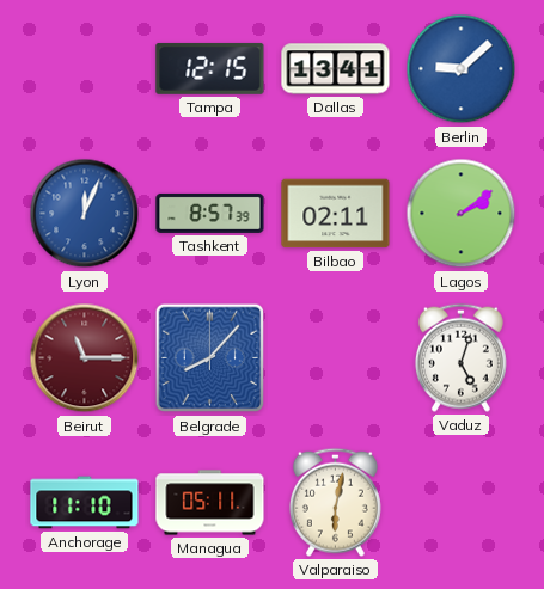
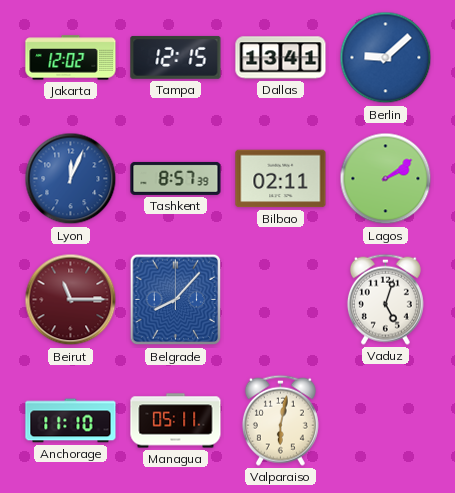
Jakarta: none -> 12:02 (71, 58)
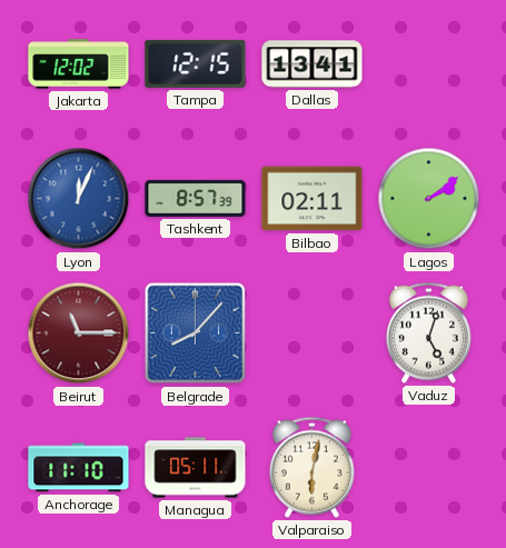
Berlin: 9:08 -> none (386, 58)
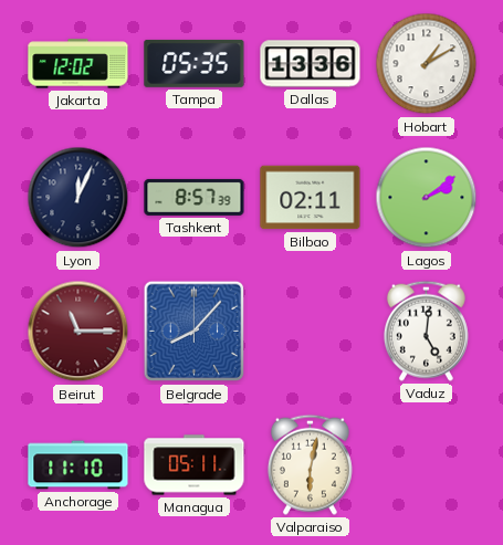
Tampa: 12:15 -> 05:35 (195, 63)
Dallas: 13:41 -> 13:36 (311, 64)
Hobart: none -> 1:10 (427, 64)
Lyon dial: blue -> navy (78, 198)
Vaduz: 5:03 -> 5:01 (426, 331)
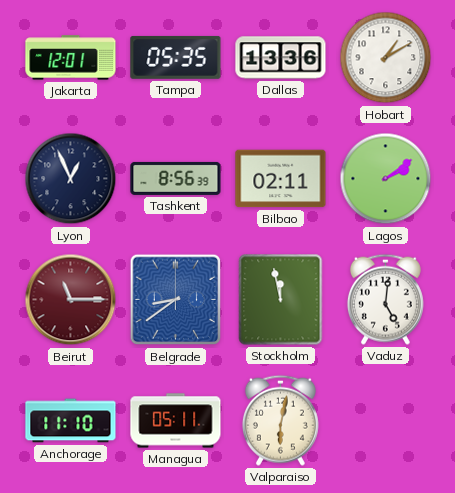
Jakarta: 12:02 -> 12:01 (71, 58)
Lyon: 12:04 -> 12:56 (71, 179)
Tashkent: 8:57 -> 8:56 (176, 178)
Belgrade: 8:07 -> 8:39 (176, 300)
Stockholm: none -> 11:58 (281, 300)
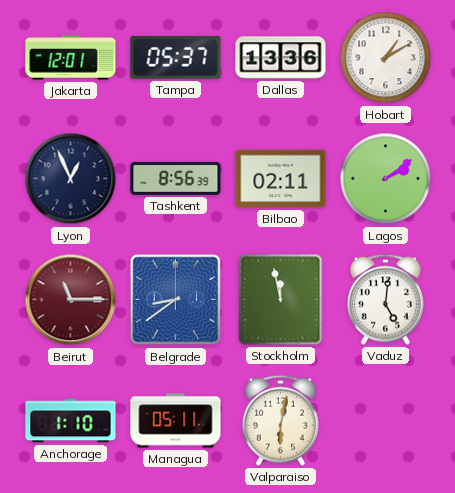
Tampa: 05:35 -> 05:37 (176, 57)
Anchorage: 11:10 -> 1:10 (71, 421)
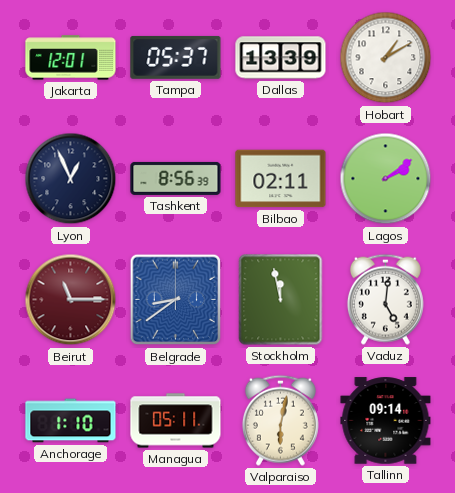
Dallas: 13:36 -> 13:39 (281, 58)
Tallinn: none -> 09:14 (386, 421)
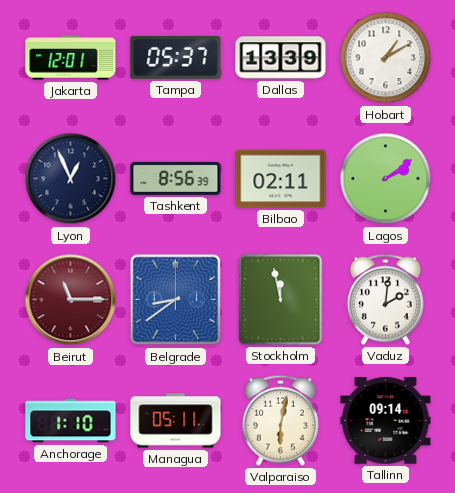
Vaduz: 5:01 -> 2:01 (385, 299)
